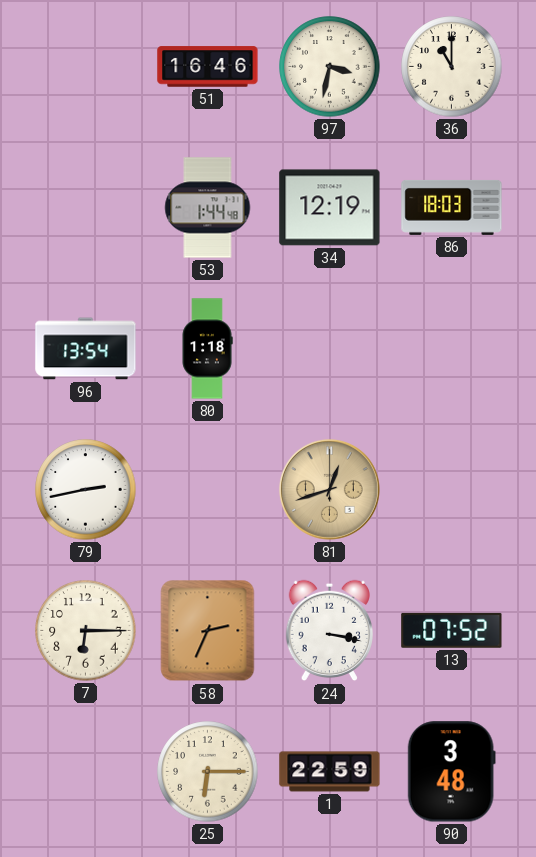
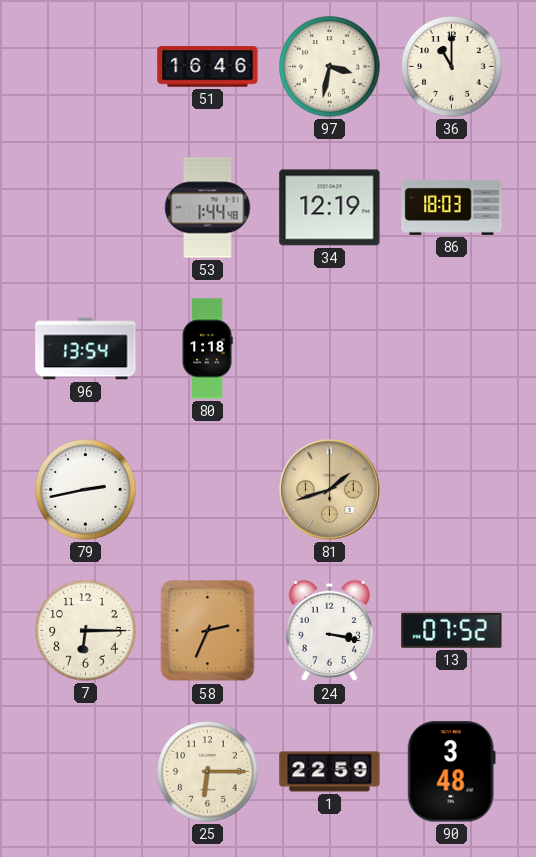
81: 12:42 -> 1:42 (329, 489)
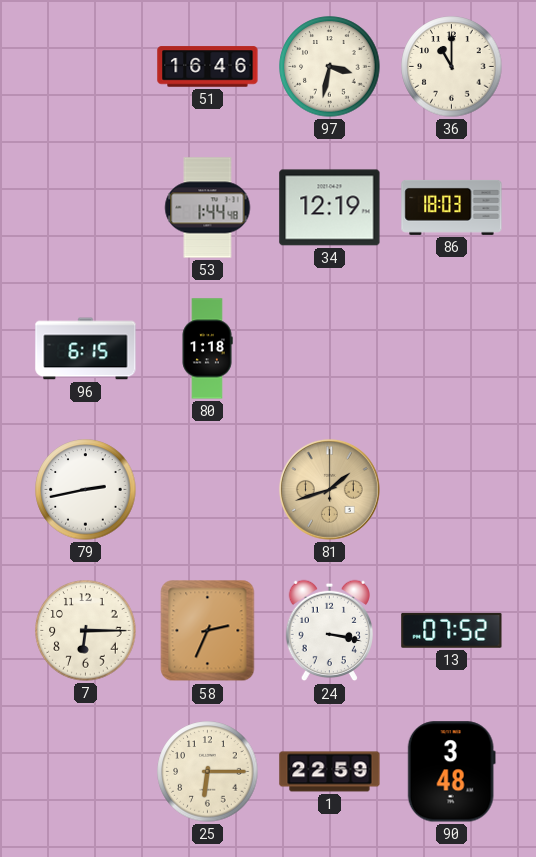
96: 13:54 -> 6:15 (86, 349)
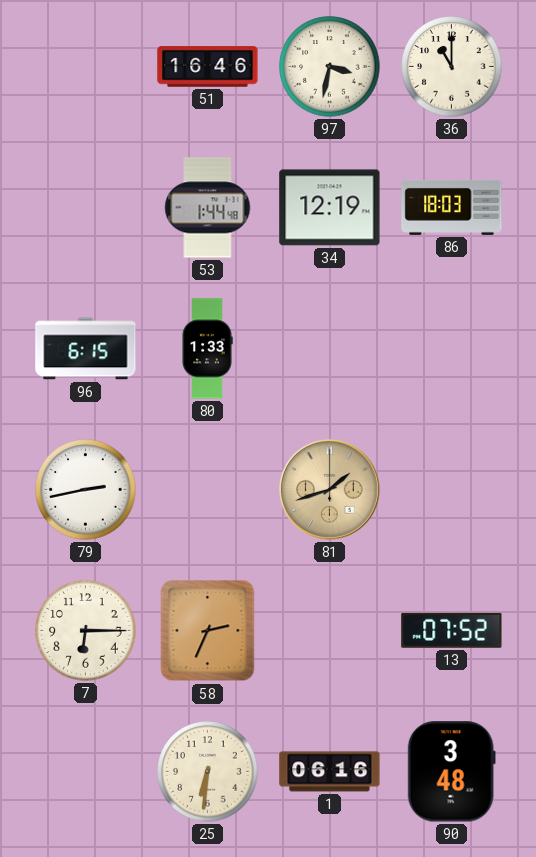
80: 1:18 -> 1:33 (207, 349)
24: 3:17 -> none (329, 631)
25: 6:15 -> 6:31 (208, 772)
1: 22:59 -> 06:16 (330, 772)
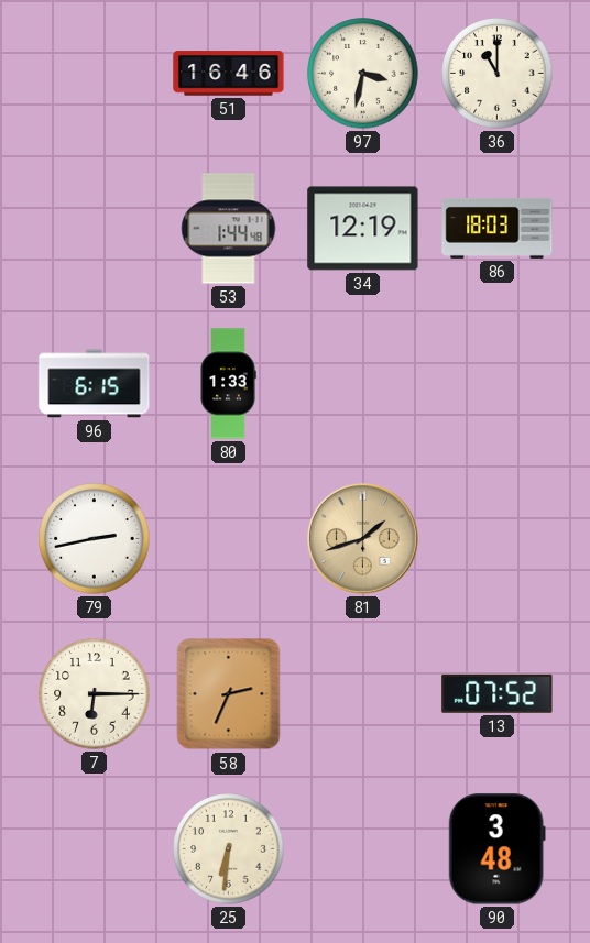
1: 06:16 -> none (330, 772)
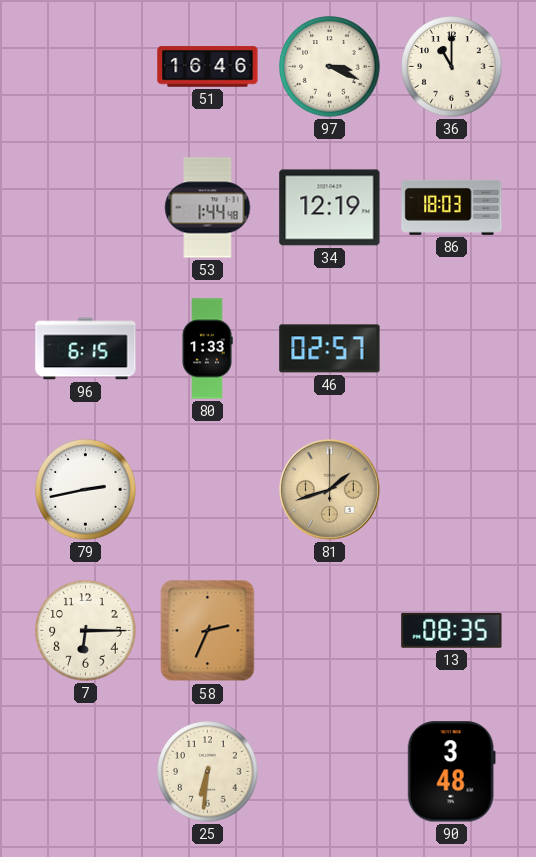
97: 3:32 -> 3:19 (330, 67)
46: none -> 02:57 (330, 349)
13: 07:52 -> 08:35 (452, 630)
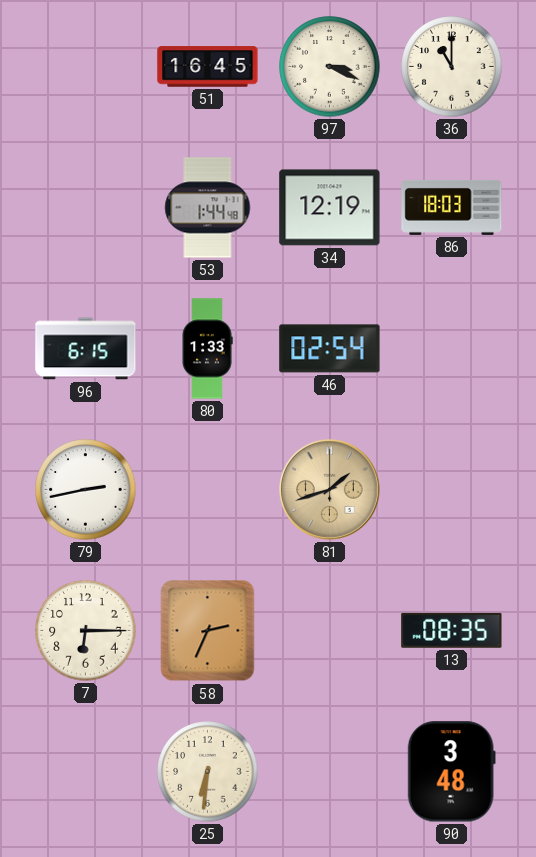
51: 16:46 -> 16:45 (208, 67)
46: 02:57 -> 02:54 (330, 349)
